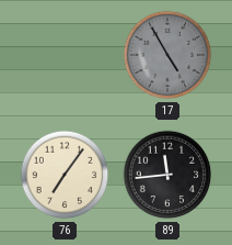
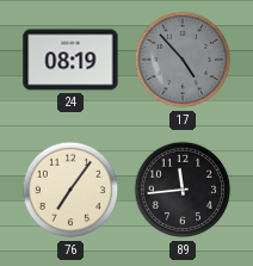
24: none -> 08:19 (70, 60)
17: 4:55 -> 4:53 (183, 60)
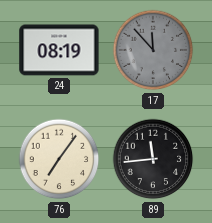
17: 4:53 -> 11:53 (153, 50)
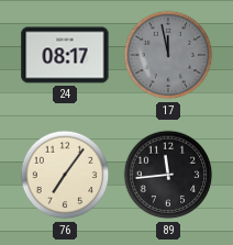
24: 08:19 -> 08:17 (65, 55)
17: 11:53 -> 11:58 (168, 55)
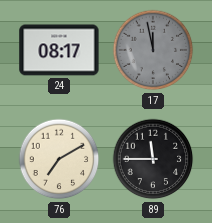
76: 7:06 -> 7:10 (59, 159)
89: 11:44 -> 11:45 (153, 159)
